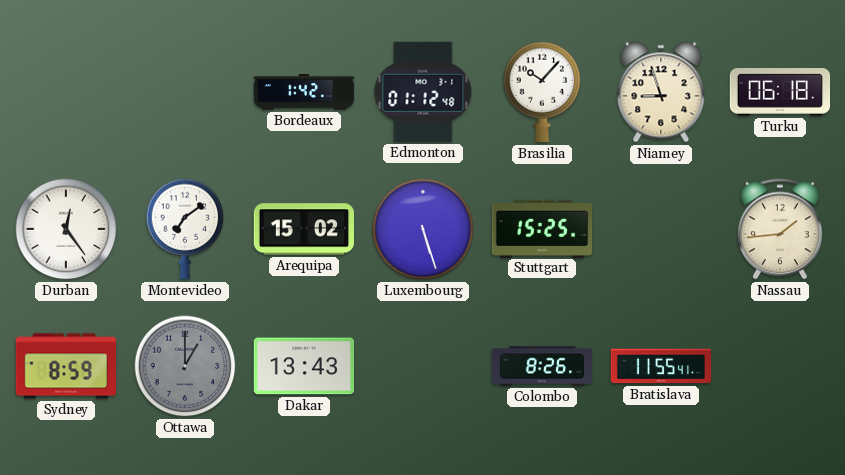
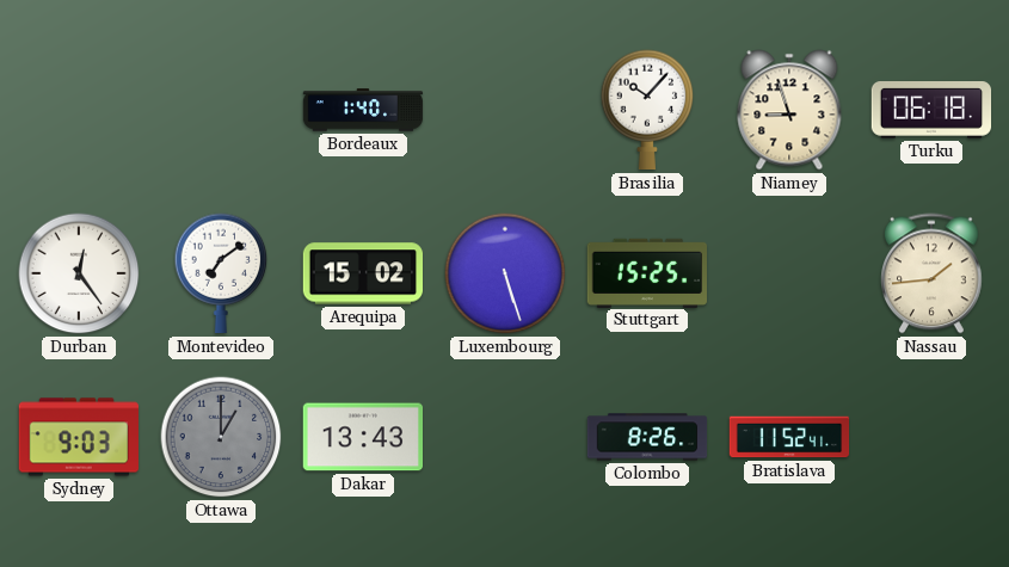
Bordeaux: 1:42 -> 1:40 (363, 110)
Edmonton: 01:12 -> none (423, 92)
Sydney: 8:59 -> 9:03 (78, 437)
Bratislava: 11:55 -> 11:52 (789, 437)
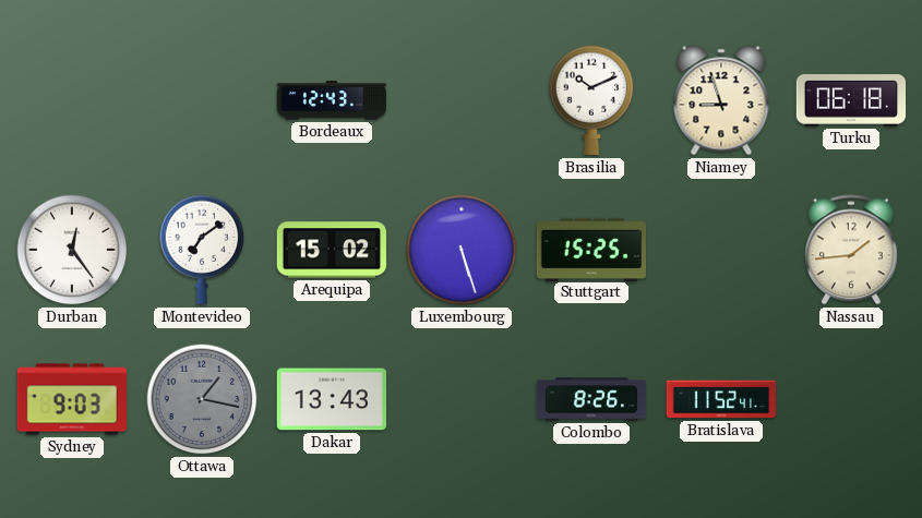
Bordeaux: 1:40 -> 12:43 (332, 100)
Brasilia: 10:07 -> 10:11 (591, 100)
Ottawa: 1:00 -> 1:17 (202, 399)
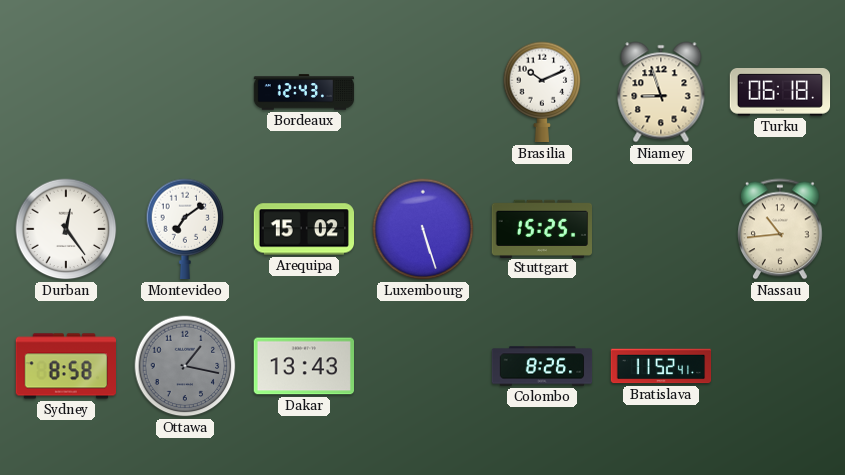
Nassau: 1:44 -> 10:44 (781, 229)
Sydney: 9:03 -> 8:58 (65, 366)
